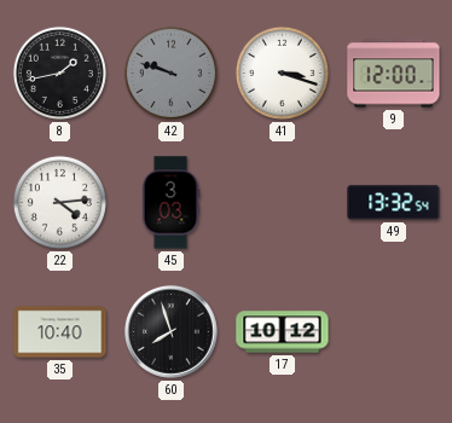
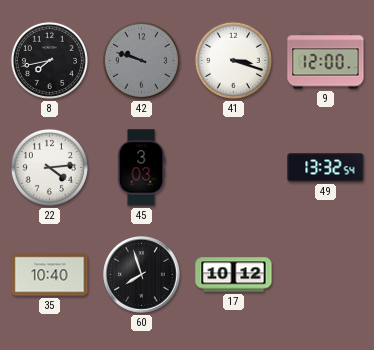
8: 1:43 -> 7:43 (49, 60)
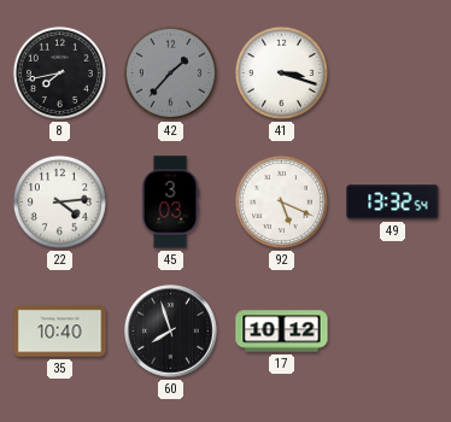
42: 9:48 -> 1:37 (170, 72)
9: 12:00 -> none (326, 61)
92: none -> 5:19 (281, 201)
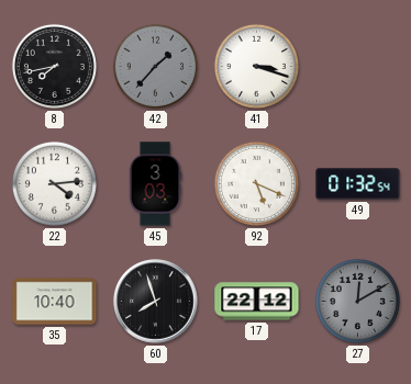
49: 13:32 -> 01:32 (358, 184)
17: 10:12 -> 22:12 (257, 302)
27: none -> 12:10 (357, 301)
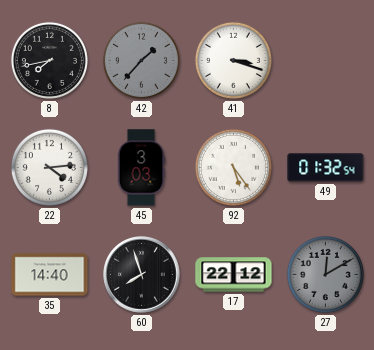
92: 5:19 -> 5:24 (233, 167)
35: 10:40 -> 14:40 (50, 275)
